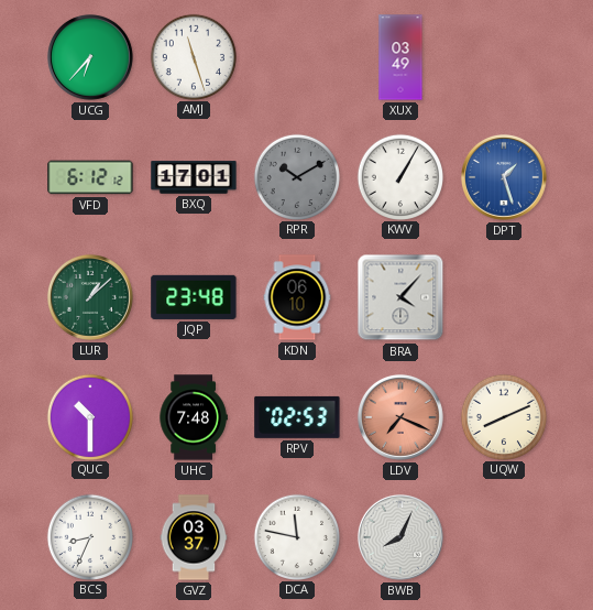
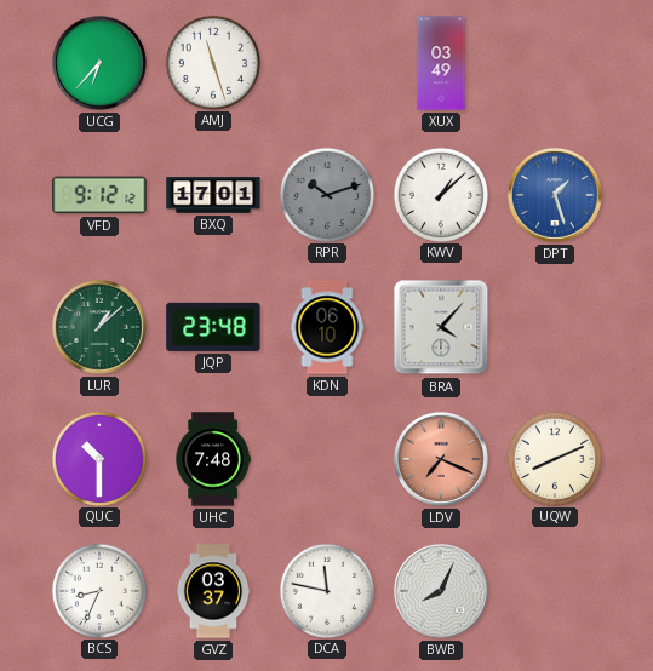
VFD: 6:12 -> 9:12 (99, 195)
RPR: 10:10 -> 10:12 (326, 194)
KWV: 1:05 -> 1:08 (440, 194)
RPV: 02:53 -> none (297, 417)
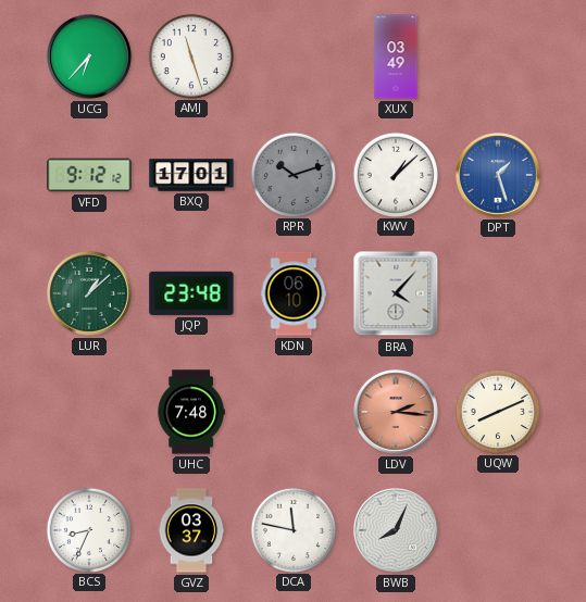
QUC: 10:30 -> none (98, 458)
LDV: 7:19 -> 2:16 (396, 412)
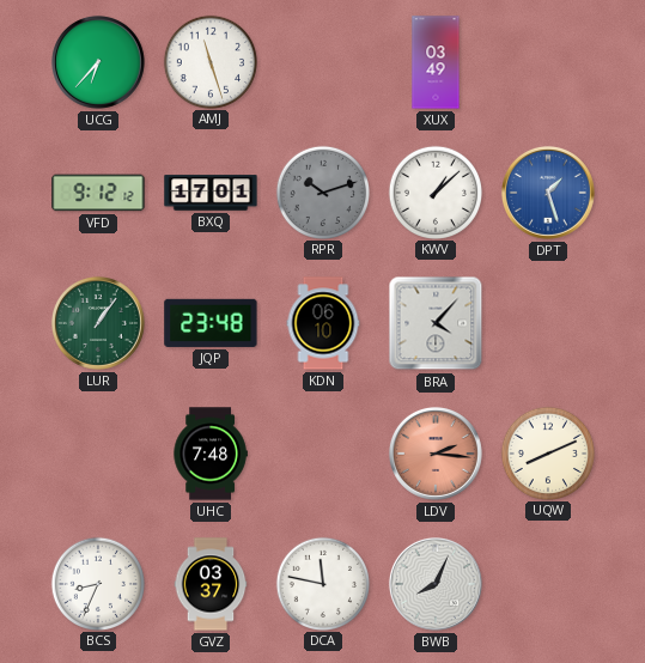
LUR: 1:08 -> 1:06 (98, 323)
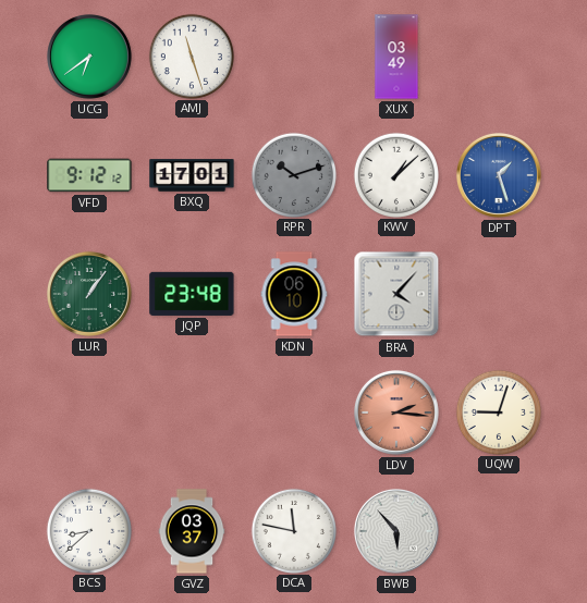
UCG: 6:37 -> 6:39 (89, 57)
UHC: 7:48 -> none (211, 454)
UQW: 8:11 -> 9:03 (498, 411)
BCS: 8:34 -> 8:38 (88, 530)
BWB: 8:04 -> 5:53 (396, 531)
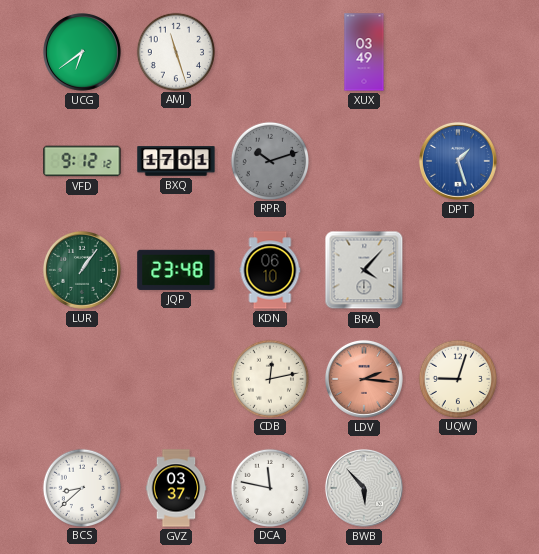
KWV: 1:08 -> none (395, 174)
CDB: none -> 12:13 (269, 378)
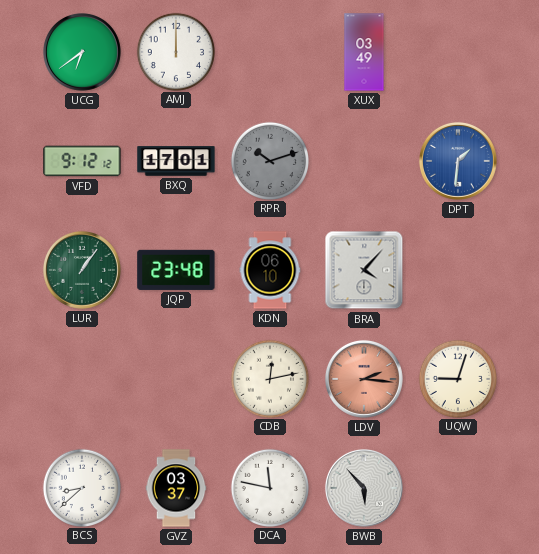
AMJ: 11:27 -> 12:00 (175, 51)
DPT: 1:27 -> 1:31 (458, 161)
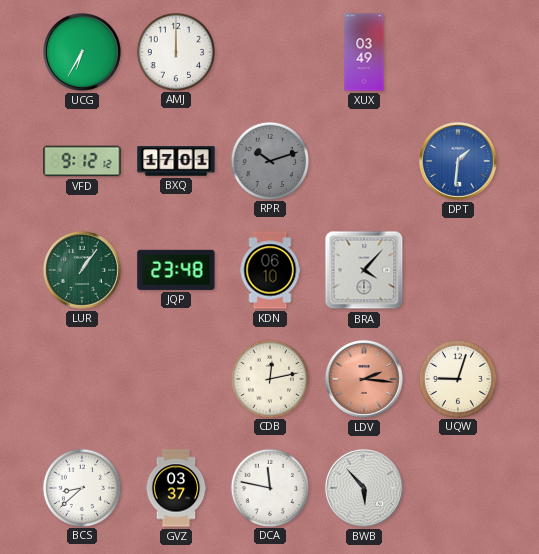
UCG: 6:39 -> 6:35 (82, 52)
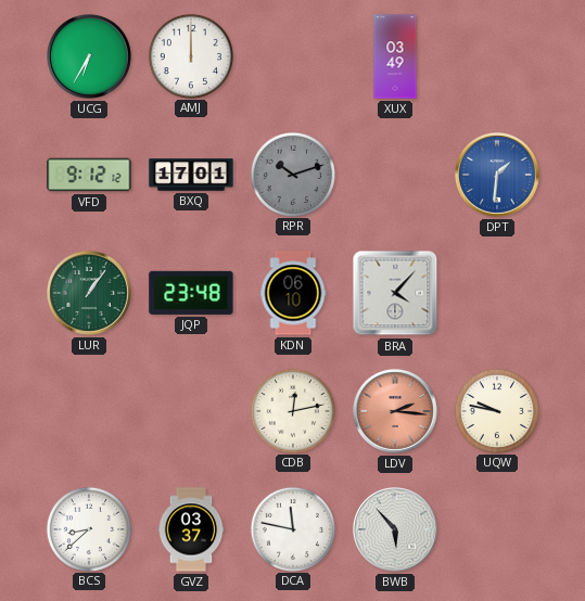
UQW: 9:03 -> 9:47 (496, 410)
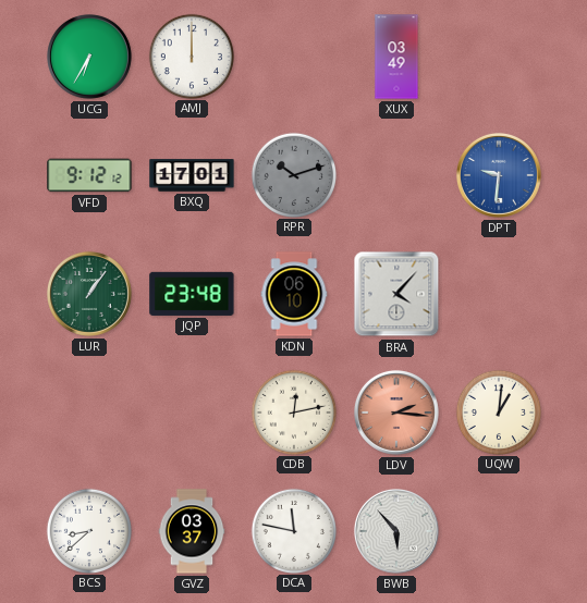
DPT: 1:31 -> 9:31 (499, 175)
UQW: 9:47 -> 1:01 (498, 411)
